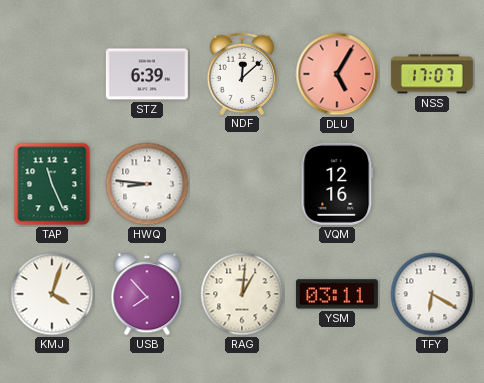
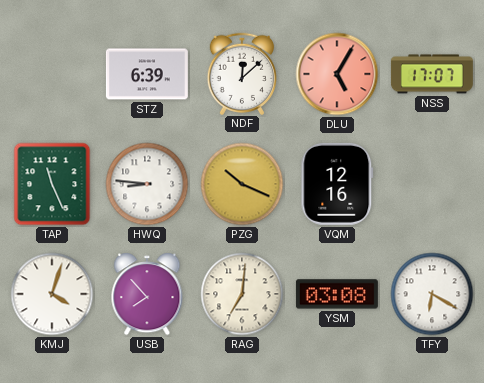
PZG: none -> 10:19 (242, 184)
RAG: 1:01 -> 7:01 (242, 294)
YSM: 03:11 -> 03:08 (337, 294)
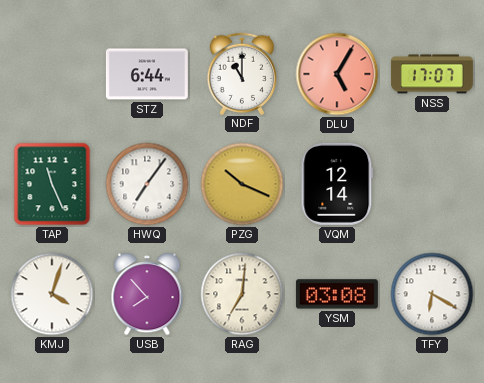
STZ: 6:39 -> 6:44 (147, 74)
NDF: 12:08 -> 11:00 (241, 73)
HWQ: 8:46 -> 7:06 (147, 184)
VQM: 12:16 -> 12:14 (337, 184)
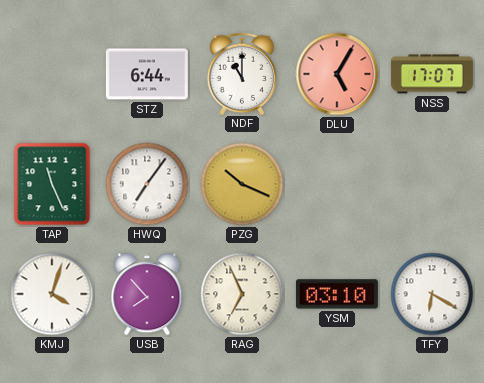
VQM: 12:14 -> none (337, 184)
RAG: 7:01 -> 6:56 (242, 294)
YSM: 03:08 -> 03:10 (337, 294)
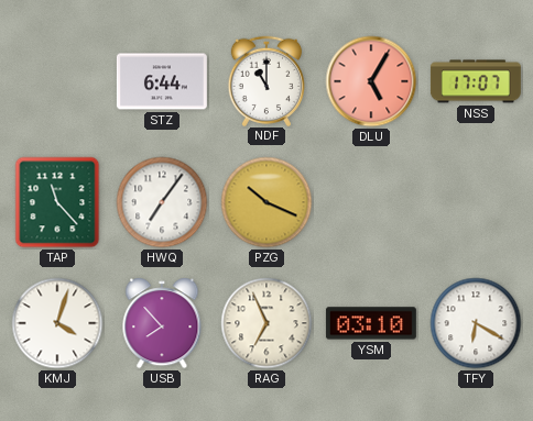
TAP: 11:26 -> 11:23 (57, 202)
